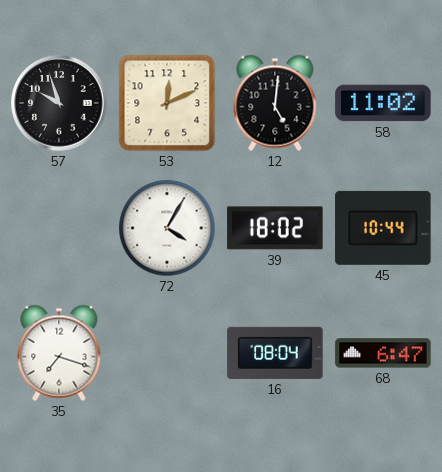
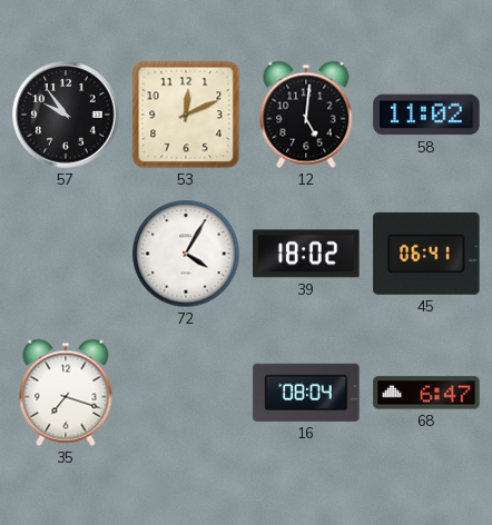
57: 9:57 -> 9:54 (66, 115)
45: 10:44 -> 06:41 (426, 254)
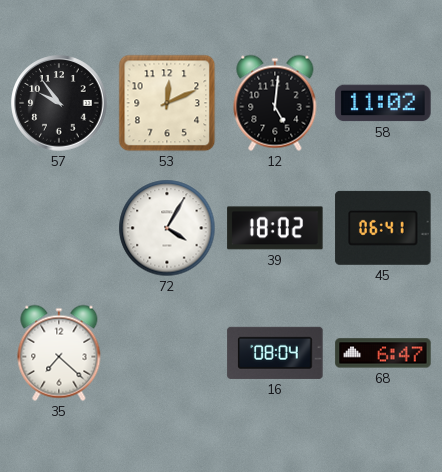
35: 7:18 -> 7:22 (59, 353)
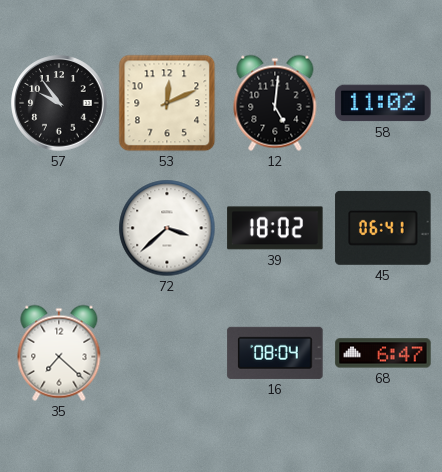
72: 4:05 -> 3:38 (167, 228)
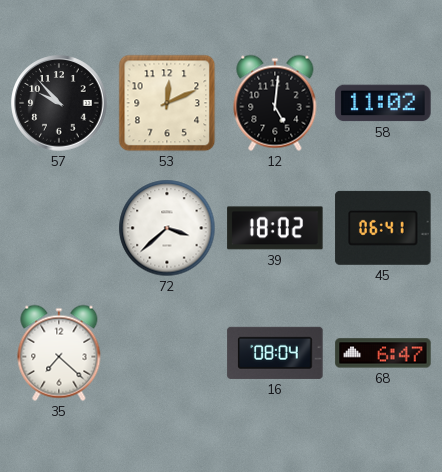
57: 9:54 -> 9:53 (59, 103)
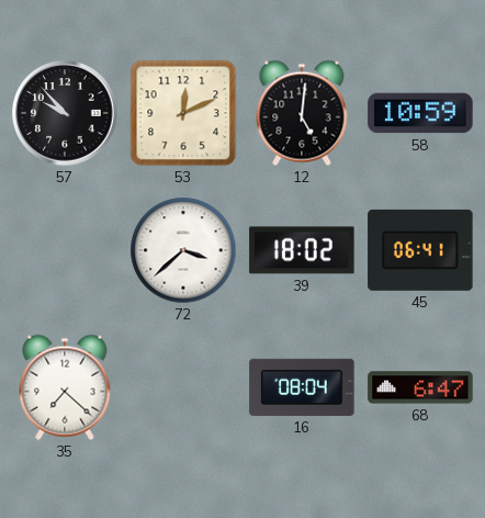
58: 11:02 -> 10:59 (420, 113)
